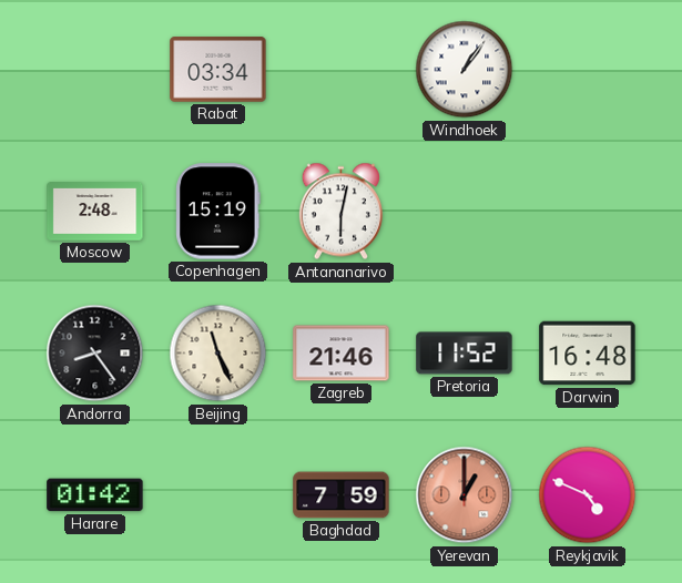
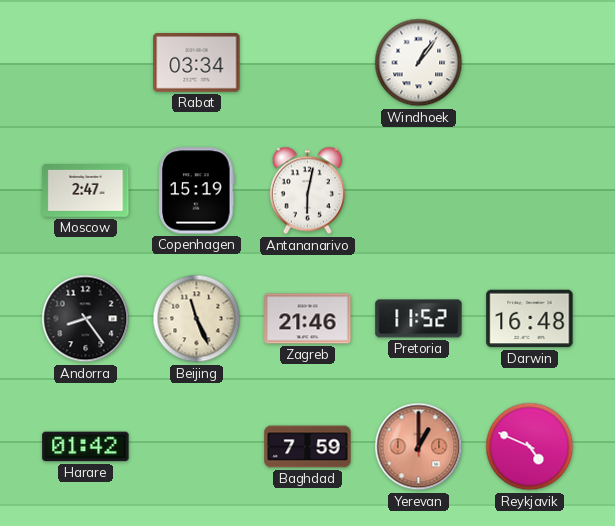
Moscow: 2:48 -> 2:47 (86, 191)
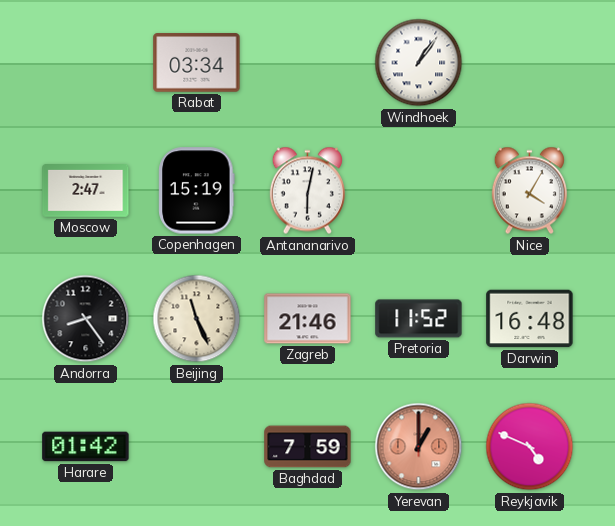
Nice: none -> 4:05 (529, 191)
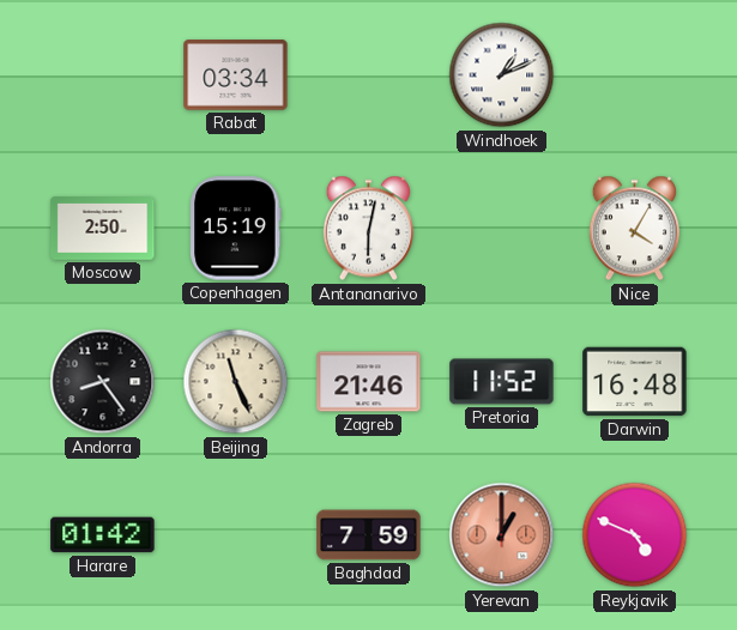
Windhoek: 1:06 -> 1:11 (502, 75)
Moscow: 2:47 -> 2:50 (103, 229)
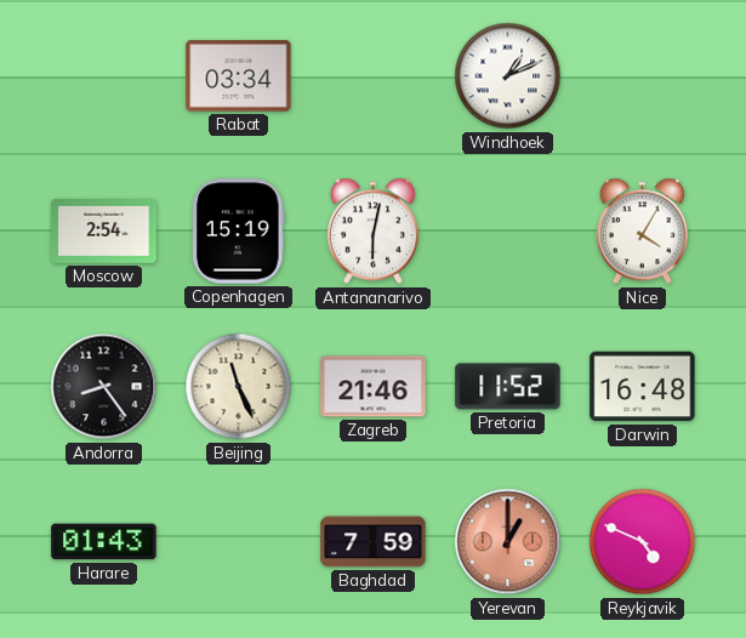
Moscow: 2:50 -> 2:54 (104, 232)
Harare: 01:42 -> 01:43 (104, 542)
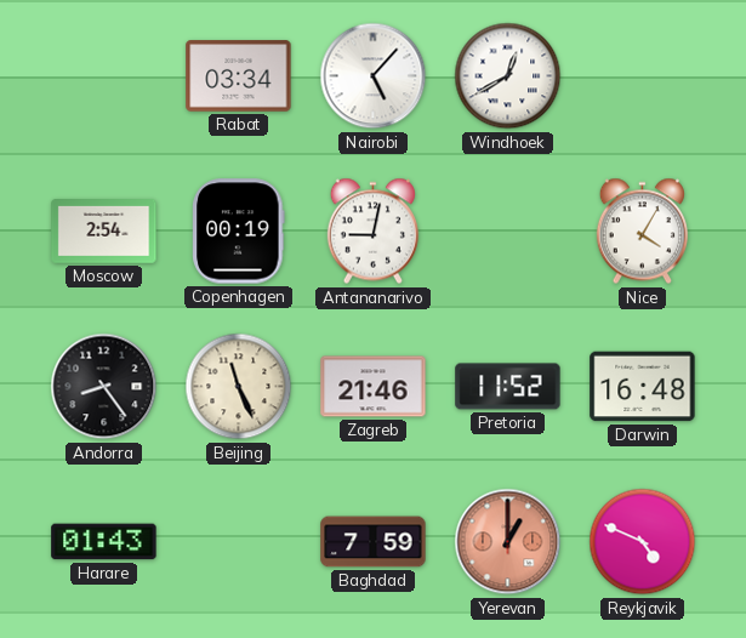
Nairobi: none -> 5:07 (374, 76)
Windhoek: 1:11 -> 12:40 (508, 76)
Copenhagen: 15:19 -> 00:19 (239, 232)
Antananarivo: 6:02 -> 9:02 (372, 232)
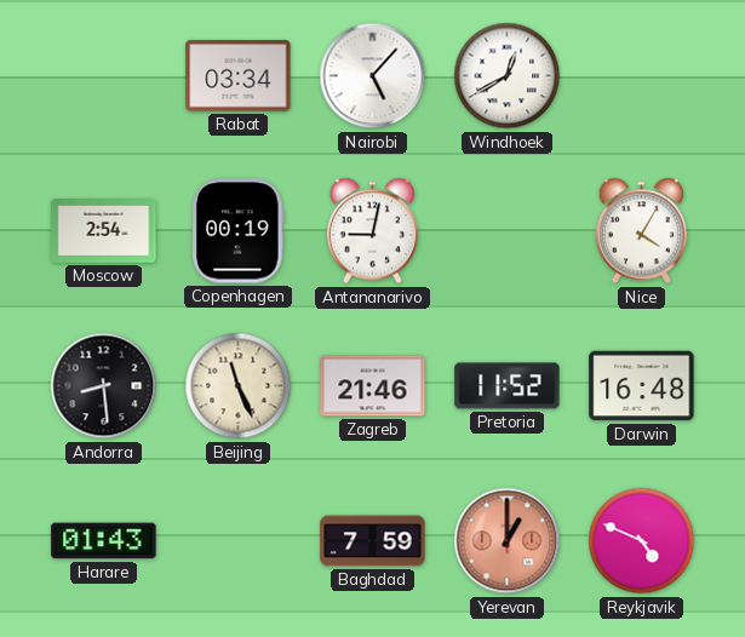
Andorra: 8:24 -> 8:29 (104, 386)
